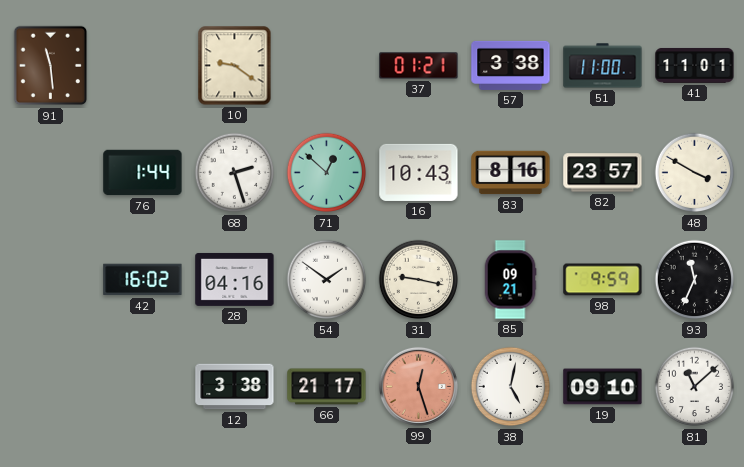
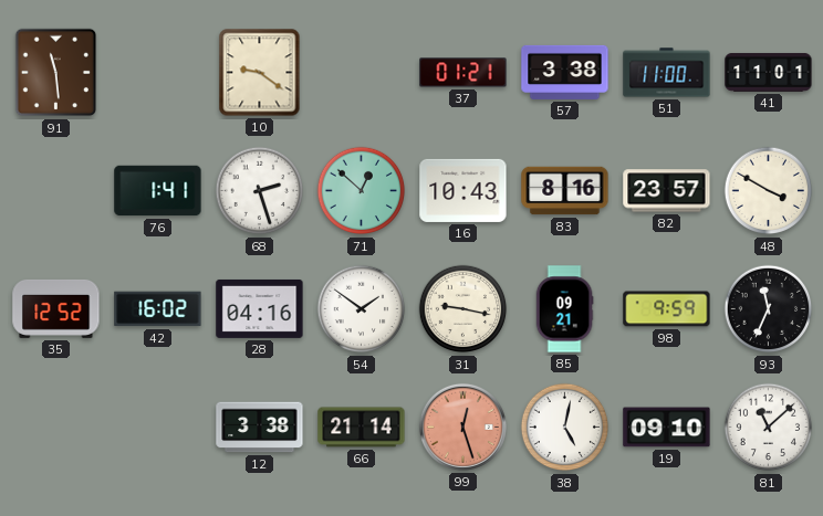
76: 1:44 -> 1:41 (158, 191)
35: none -> 12:52 (56, 308)
66: 21:17 -> 21:14 (362, 428)
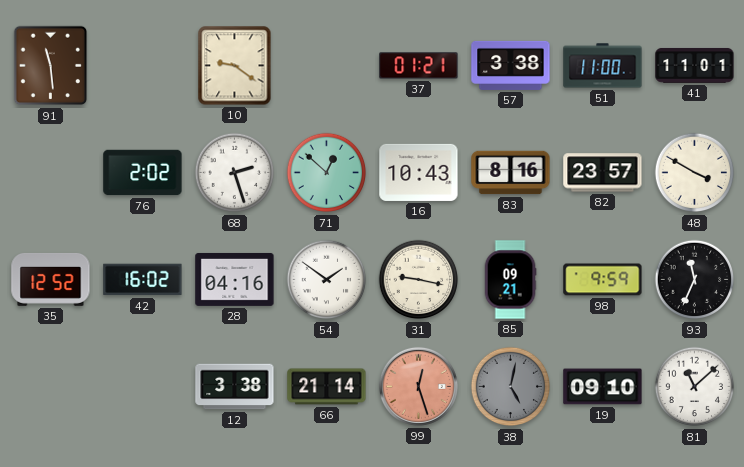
76: 1:41 -> 2:02 (143, 173)
38 dial: white -> grey (511, 387)
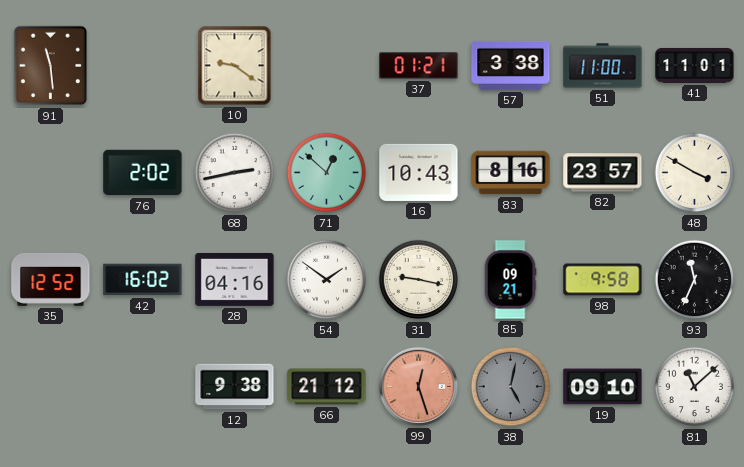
68: 2:27 -> 2:43 (235, 173)
98: 9:59 -> 9:58 (603, 280)
12: 3:38 -> 9:38 (235, 387)
66: 21:14 -> 21:12 (327, 387)
